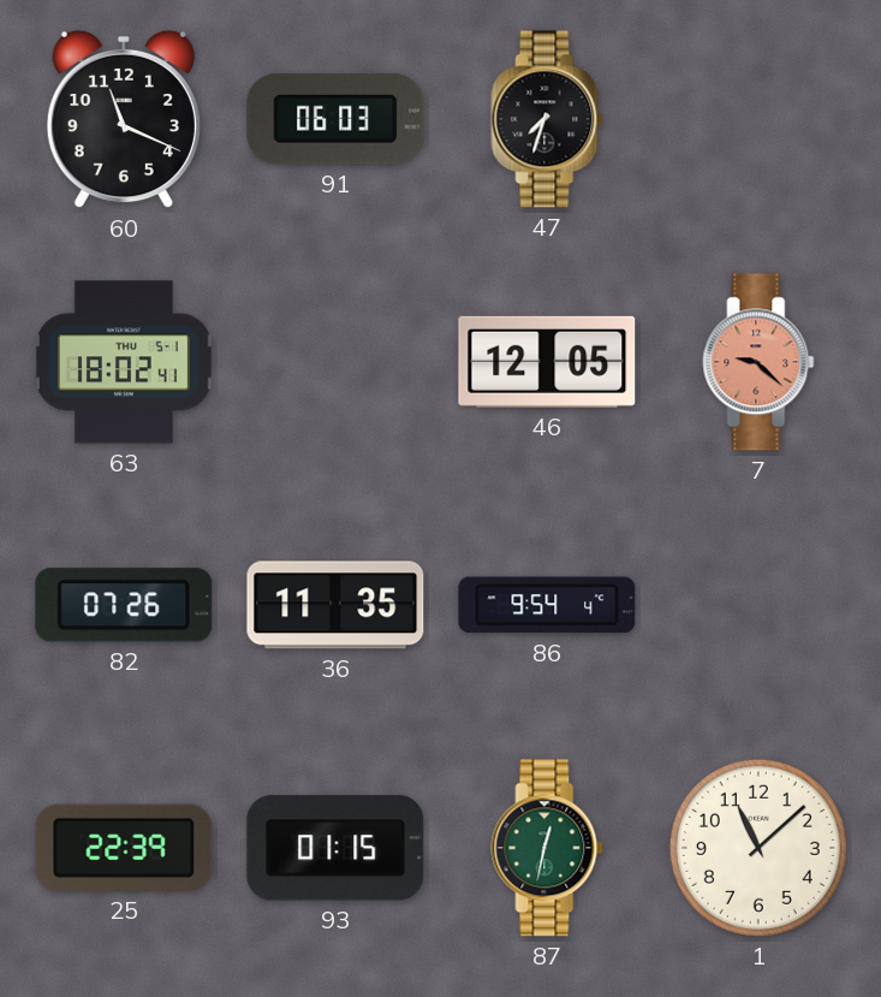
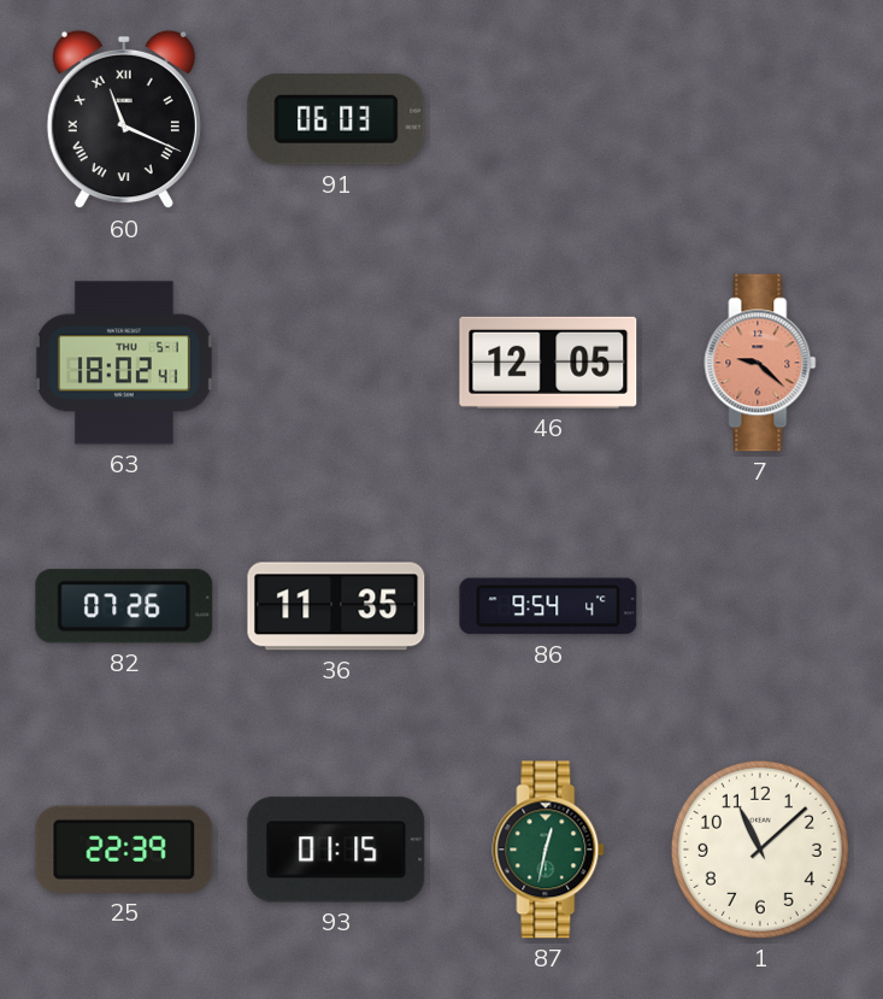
60 numerals: Arabic -> Roman (124, 119)
47: 7:33 -> none (547, 119)
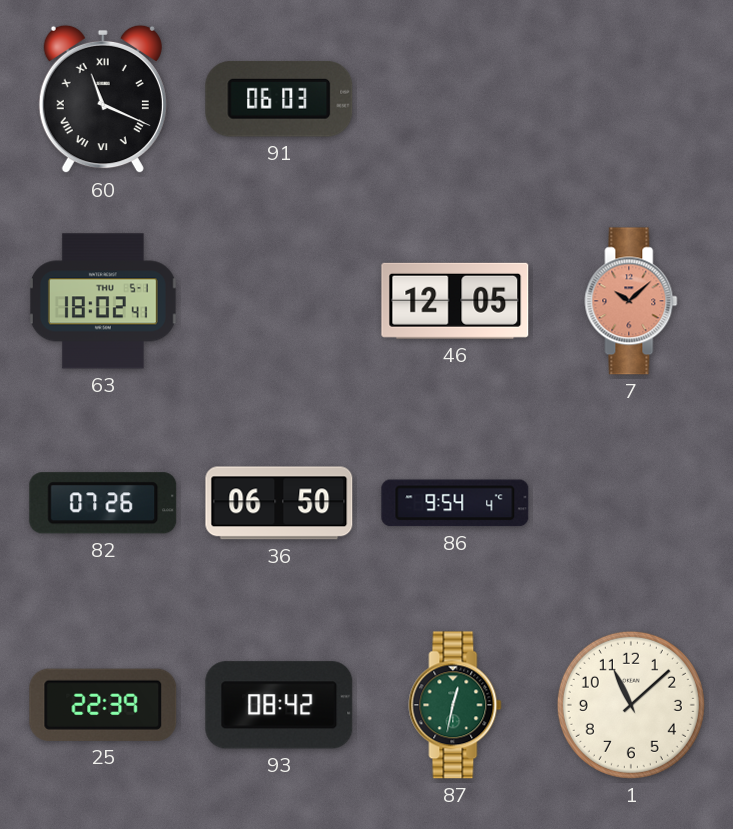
7: 9:22 -> 10:08 (631, 301)
36: 11:35 -> 06:50 (279, 503)
93: 01:15 -> 08:42 (279, 705)
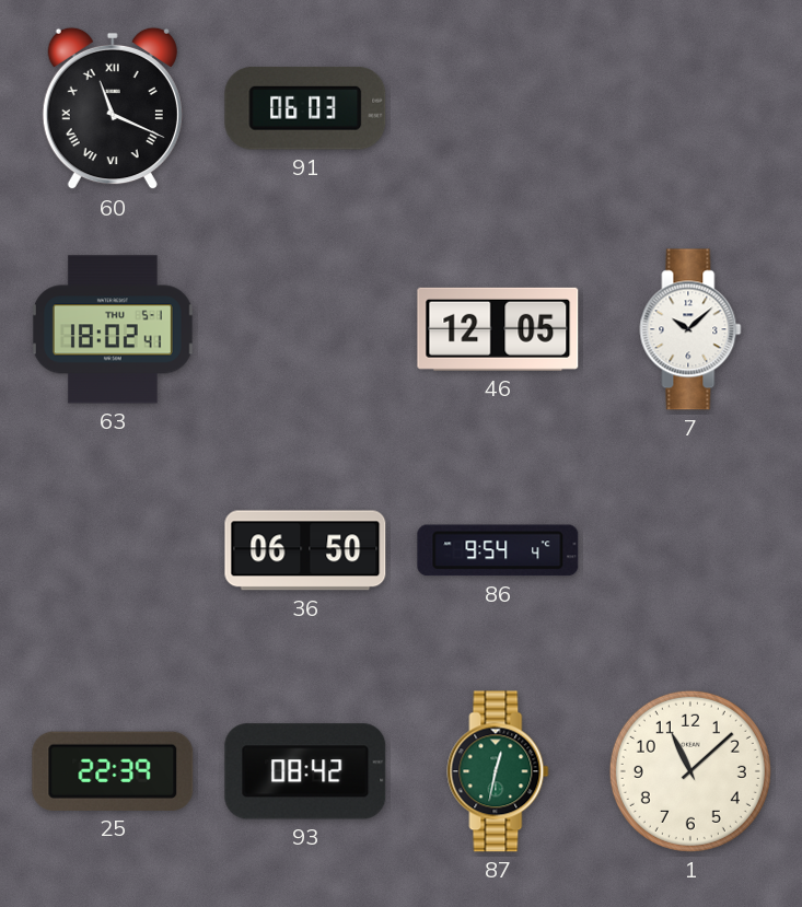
7 dial: salmon -> white (690, 329)
82: 07:26 -> none (103, 503)
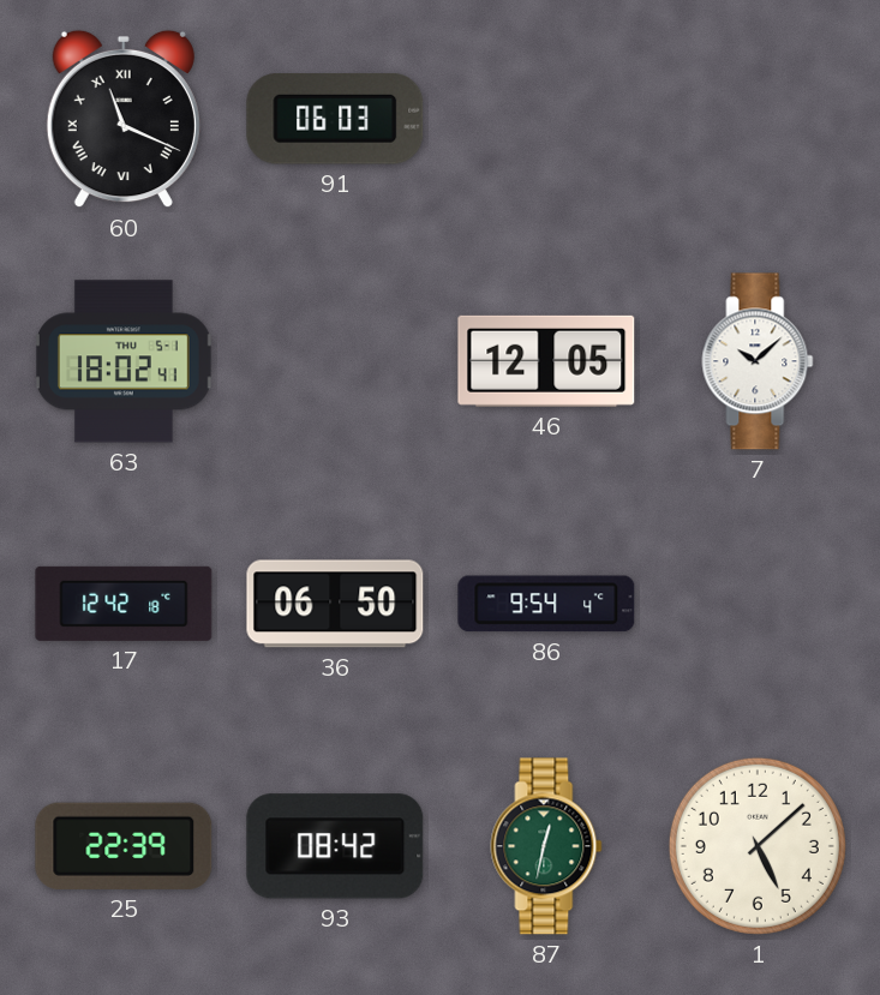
17: none -> 12:42 (124, 604)
1: 11:08 -> 5:08 (758, 846)
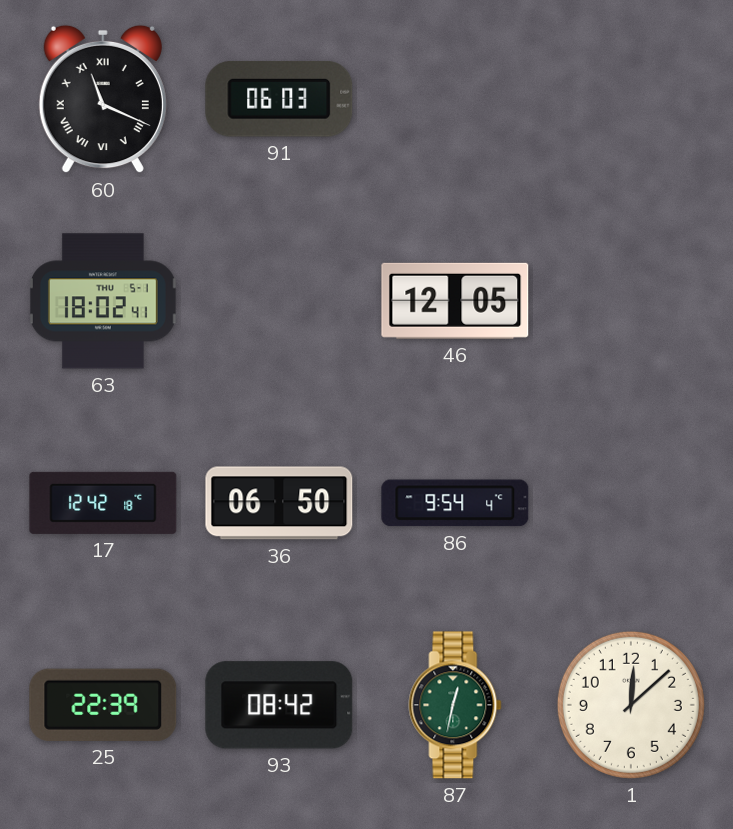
7: 10:08 -> none (758, 361)
1: 5:08 -> 12:08 (631, 705)
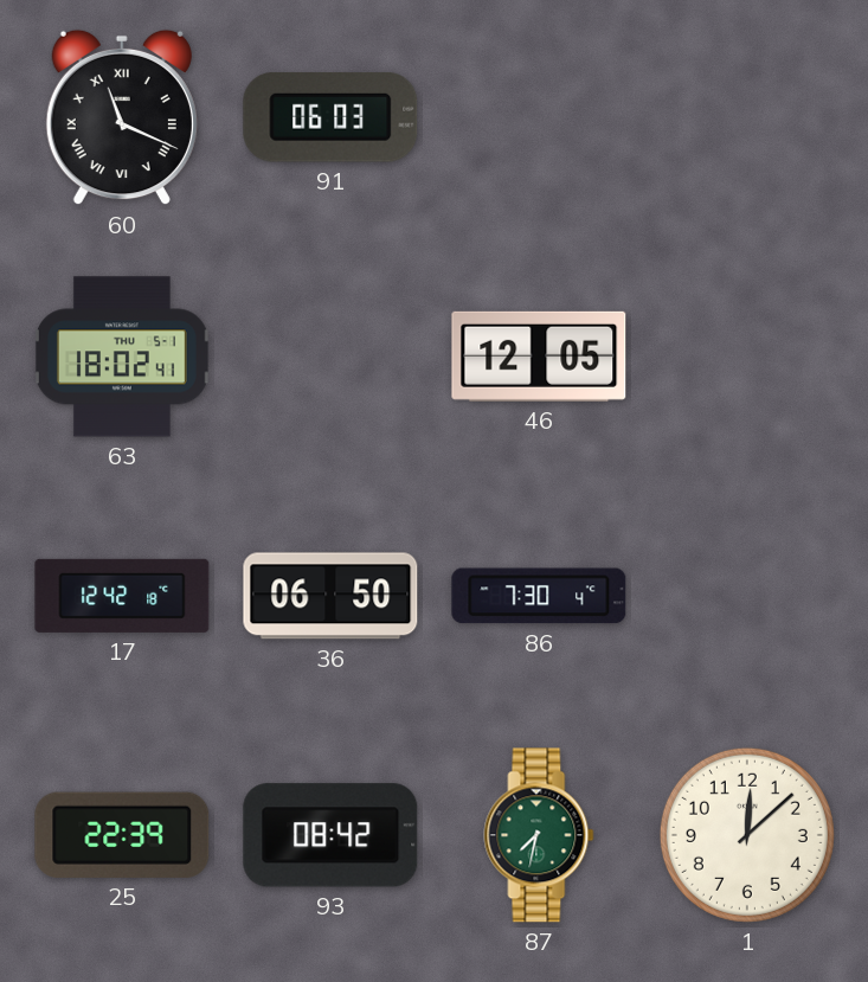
86: 9:54 -> 7:30 (539, 596)
87: 12:32 -> 7:32 (539, 835)
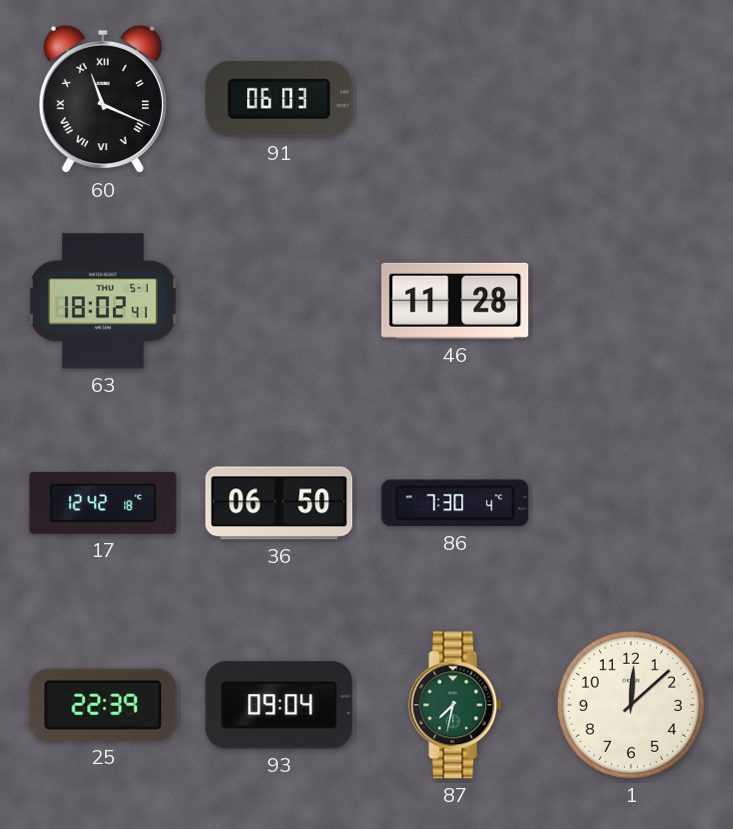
46: 12:05 -> 11:28 (455, 301)
93: 08:42 -> 09:04 (279, 705)
